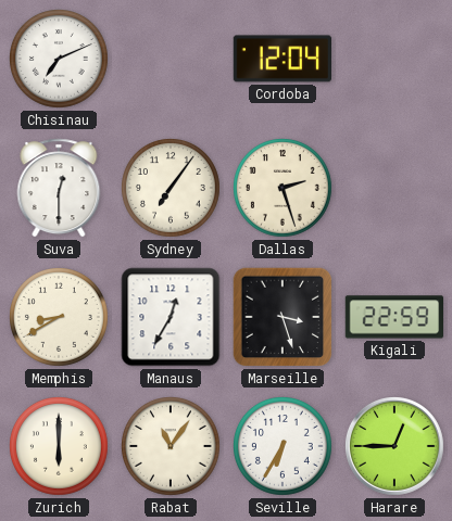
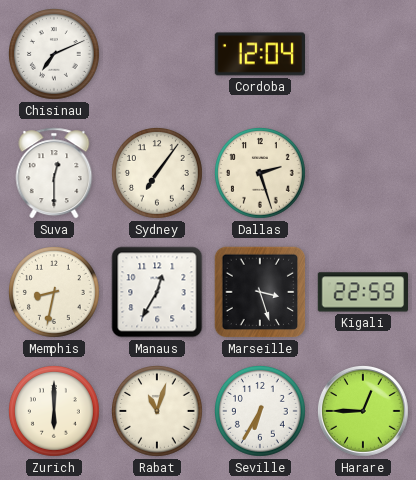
Memphis: 8:40 -> 8:32 (55, 293)
Rabat: 11:06 -> 11:03 (158, 412)
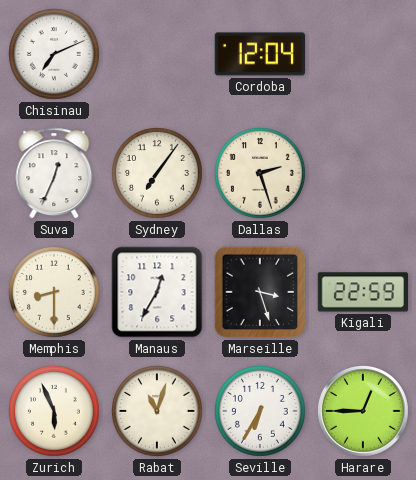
Suva: 12:30 -> 12:34 (54, 173)
Memphis: 8:32 -> 8:30 (55, 293)
Zurich: 6:00 -> 5:56 (55, 412)
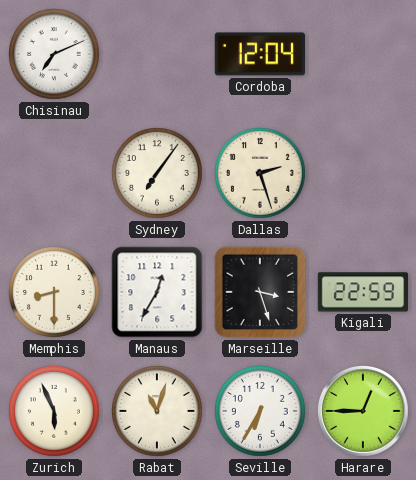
Suva: 12:34 -> none (54, 173)
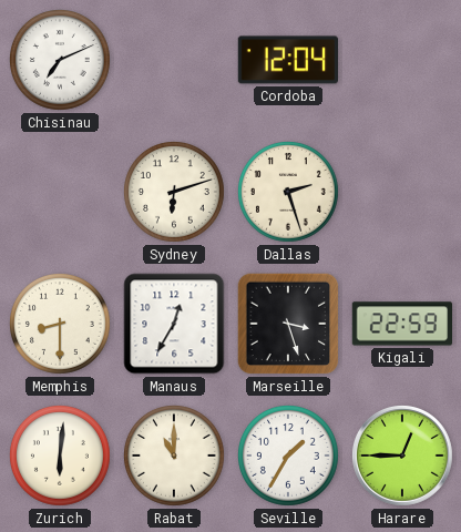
Sydney: 7:06 -> 6:12 (175, 193)
Zurich: 5:56 -> 6:01 (61, 457)
Rabat: 11:03 -> 11:00 (175, 457)
Seville: 6:35 -> 1:35 (289, 457)
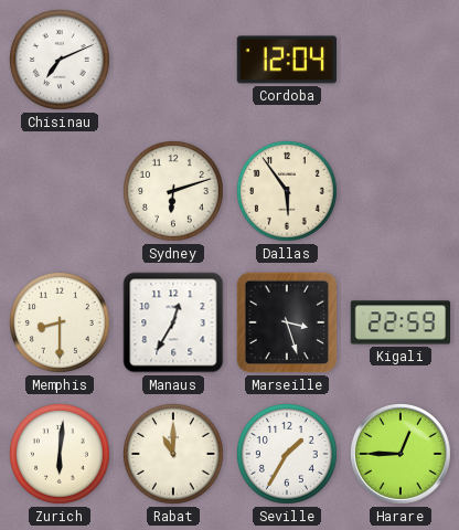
Dallas: 2:27 -> 5:54 (288, 192)
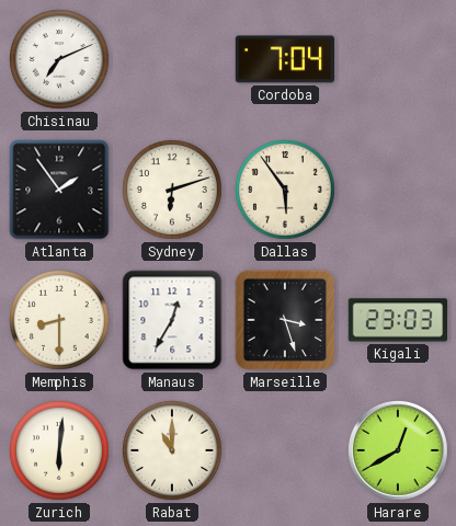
Cordoba: 12:04 -> 7:04 (284, 59)
Atlanta: none -> 1:54 (59, 190)
Kigali: 22:59 -> 23:03 (397, 320)
Seville: 1:35 -> none (288, 455)
Harare: 12:45 -> 12:40 (398, 450)
